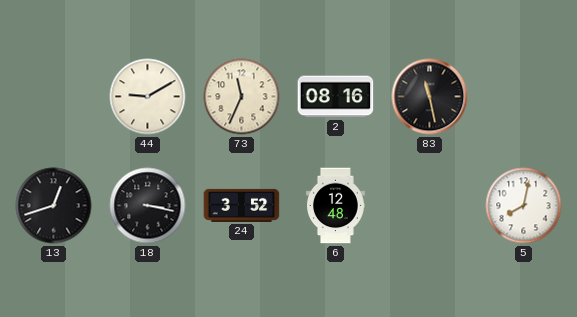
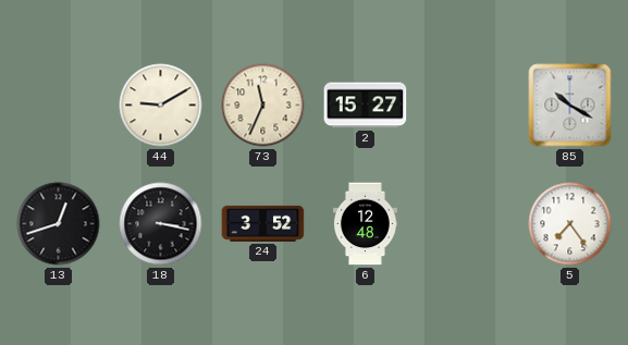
2: 08:16 -> 15:27 (366, 106)
83: 11:28 -> none (430, 97)
85: none -> 10:20 (570, 106)
5: 8:02 -> 7:24 (570, 224)
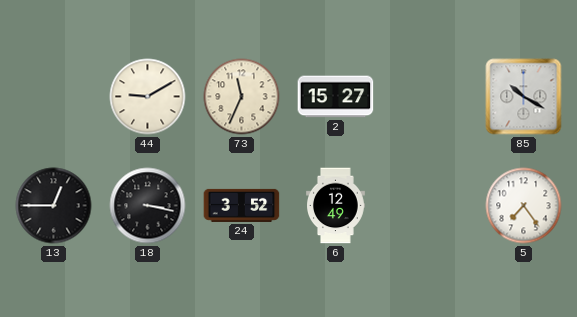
13: 12:42 -> 12:45 (54, 206)
6: 12:48 -> 12:49 (336, 206)
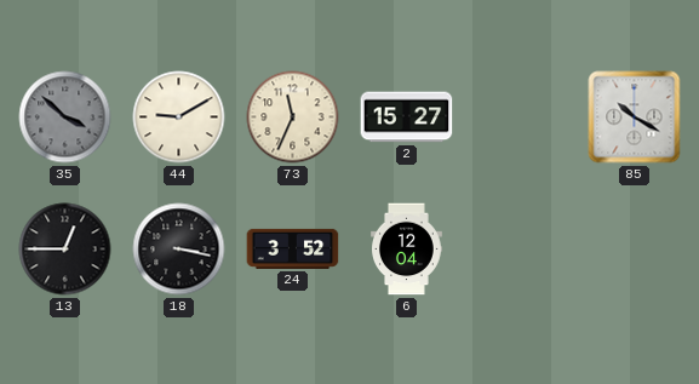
35: none -> 3:52 (65, 118)
6: 12:49 -> 12:04 (407, 250)
5: 7:24 -> none (524, 206)
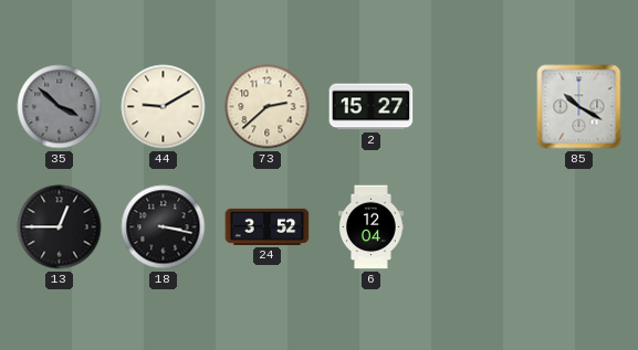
73: 11:34 -> 2:38 (268, 107)
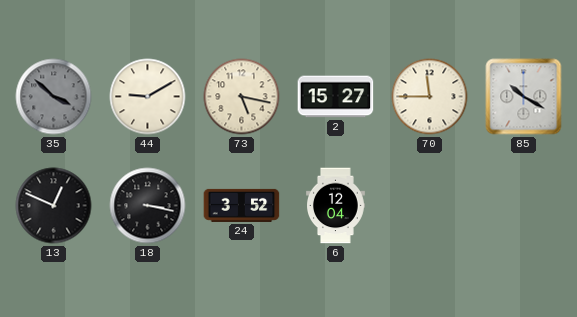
73: 2:38 -> 5:17 (242, 97)
70: none -> 11:45 (430, 97)
13: 12:45 -> 12:49 (54, 206)
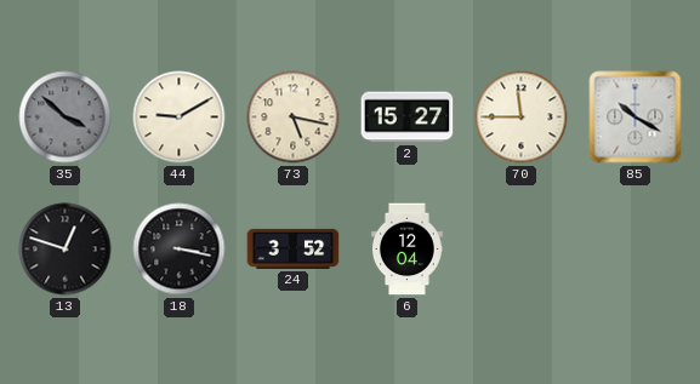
13: 12:49 -> 12:48 (66, 250)
